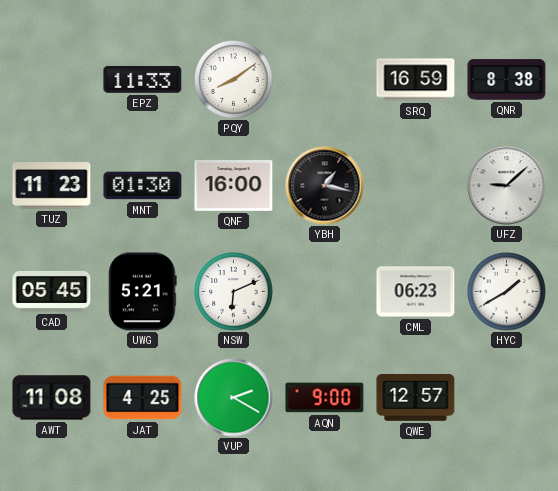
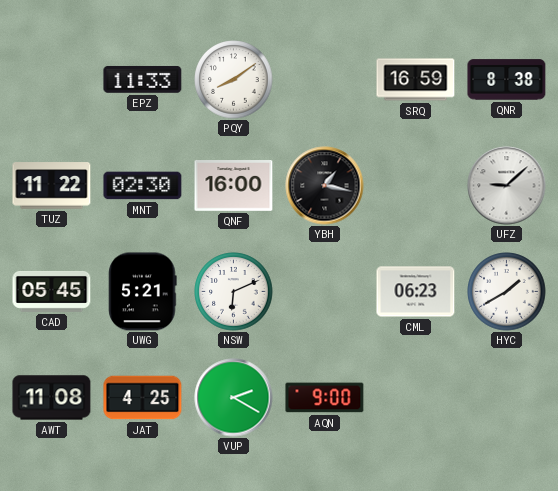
TUZ: 11:23 -> 11:22 (52, 186)
MNT: 01:30 -> 02:30 (143, 186)
QWE: 12:57 -> none (416, 398)
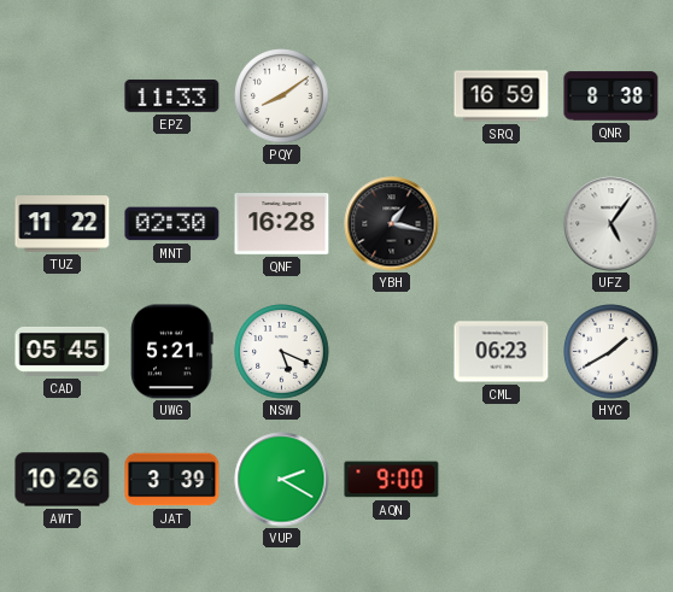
QNF: 16:00 -> 16:28 (282, 224)
UFZ: 9:08 -> 5:06 (611, 224)
NSW: 6:11 -> 5:19 (282, 352)
AWT: 11:08 -> 10:26 (63, 480)
JAT: 4:25 -> 3:39 (172, 480)
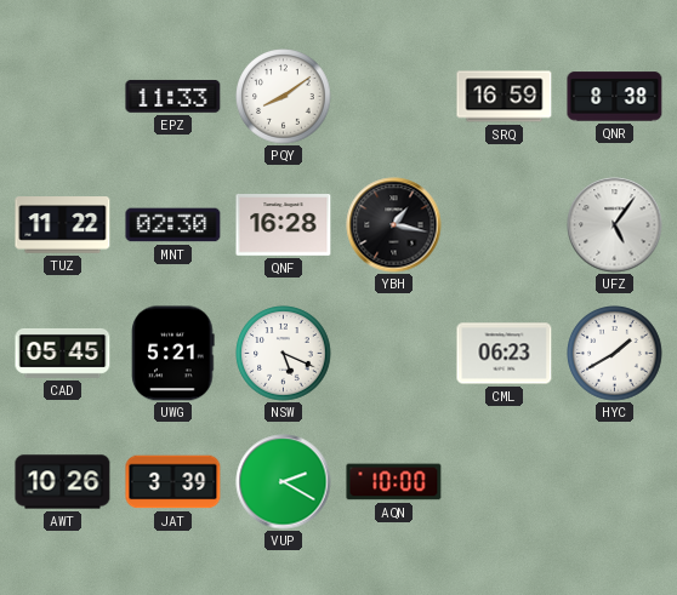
AQN: 9:00 -> 10:00 (394, 482)
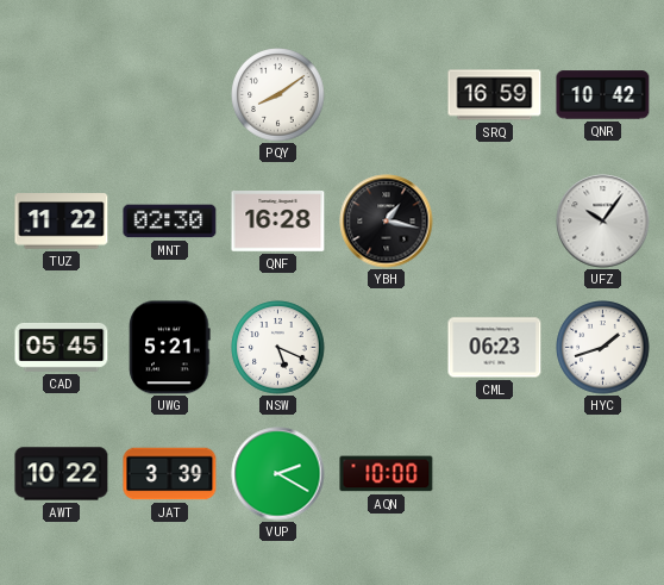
EPZ: 11:33 -> none (173, 97)
QNR: 8:38 -> 10:42 (603, 95)
UFZ: 5:06 -> 10:06 (603, 222)
HYC: 1:40 -> 1:42 (603, 348)
AWT: 10:26 -> 10:22 (62, 474)
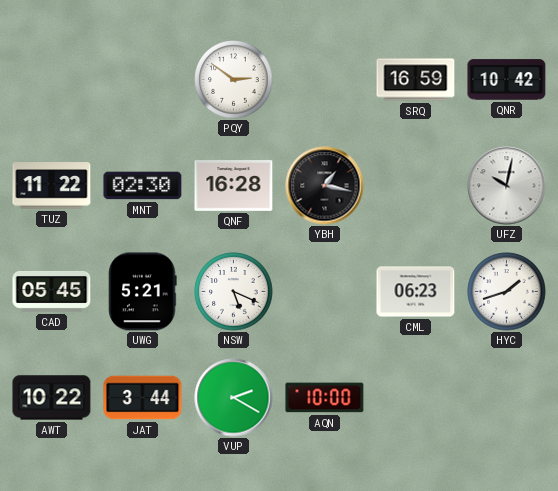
PQY: 8:09 -> 2:51 (234, 80)
UFZ: 10:06 -> 10:02 (507, 186)
JAT: 3:39 -> 3:44 (143, 398)
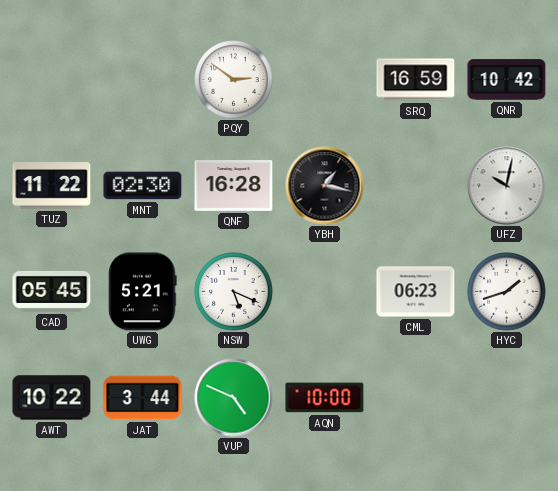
VUP: 2:20 -> 4:49 (234, 398)
